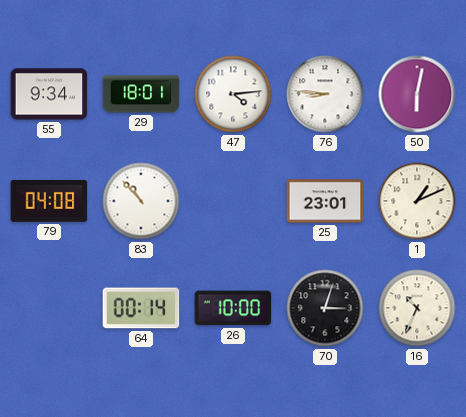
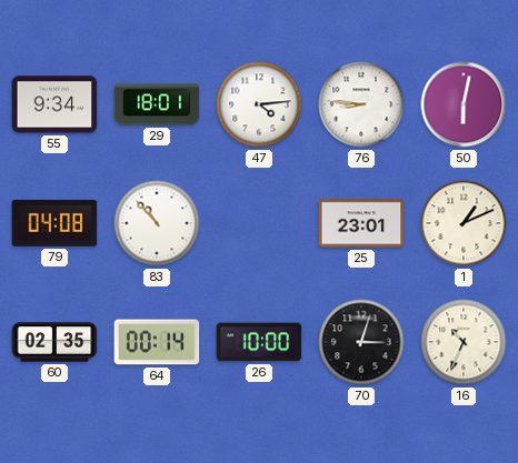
60: none -> 02:35 (54, 342)
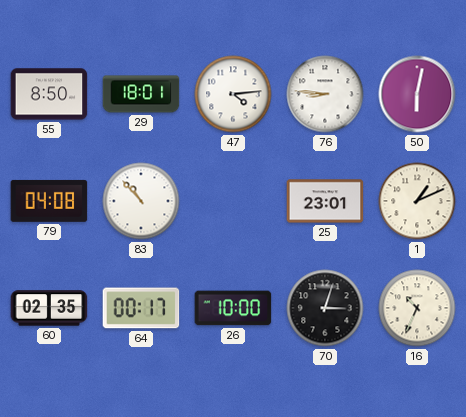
55: 9:34 -> 8:50 (49, 94)
64: 00:14 -> 00:17 (141, 308)
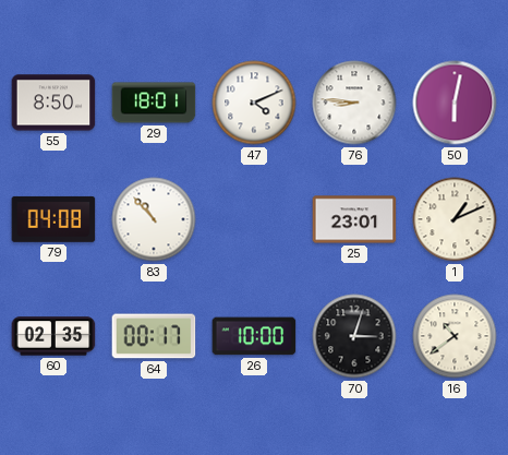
47: 4:14 -> 4:11 (254, 103)
16: 10:34 -> 10:39 (455, 336)
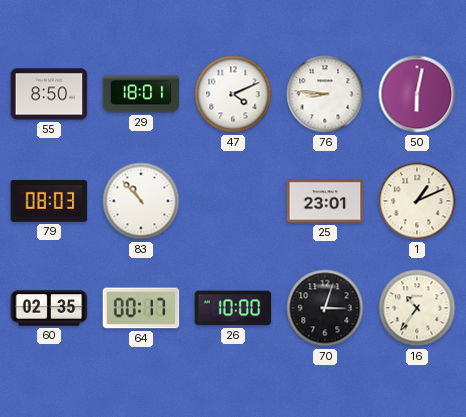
79: 04:08 -> 08:03 (49, 201)
16: 10:39 -> 10:36 (417, 308)
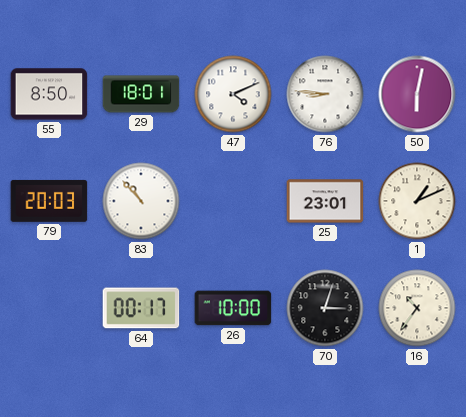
79: 08:03 -> 20:03 (49, 201)
60: 02:35 -> none (49, 308)
